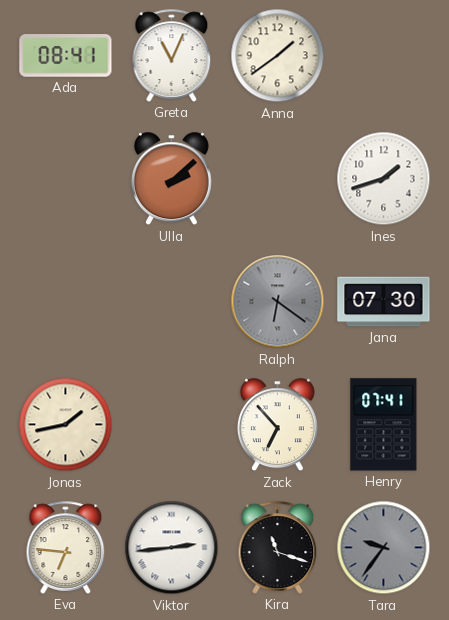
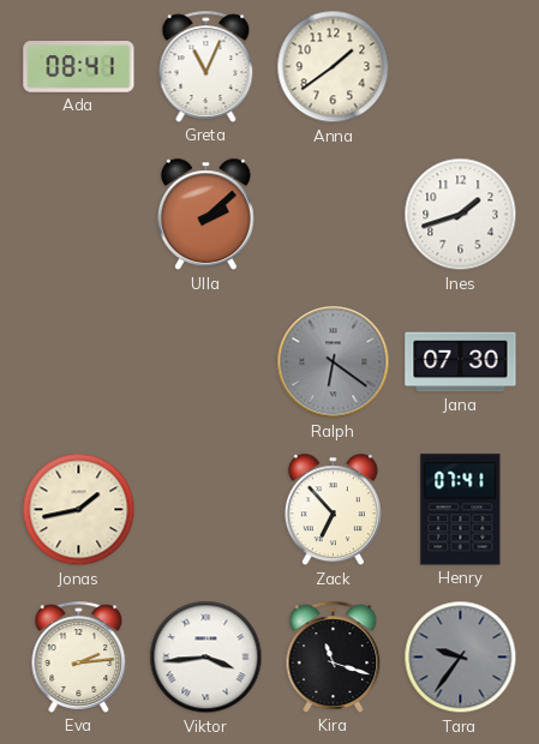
Eva: 6:46 -> 2:14 (79, 656)
Viktor: 2:44 -> 3:44 (206, 658)
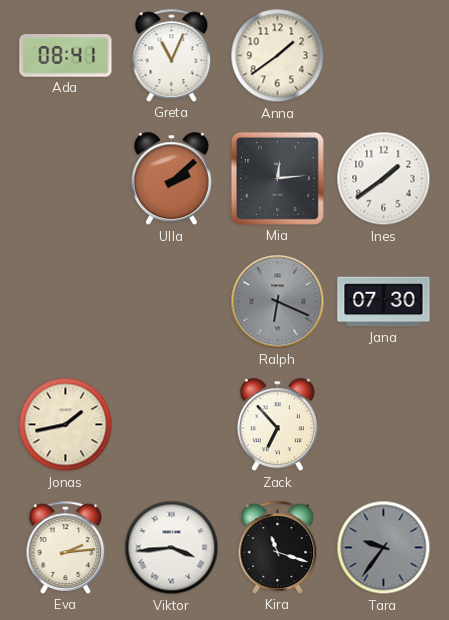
Mia: none -> 12:14 (277, 178)
Ines: 1:42 -> 1:39 (384, 179)
Ralph: 6:21 -> 6:19 (278, 302)
Henry: 07:41 -> none (461, 510)
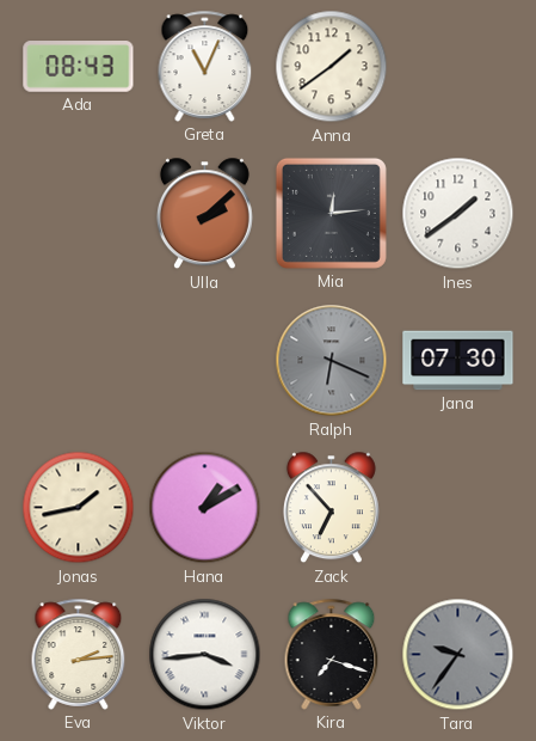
Ada: 08:41 -> 08:43 (79, 67)
Hana: none -> 1:10 (205, 508)
Kira: 11:18 -> 7:18 (332, 654)
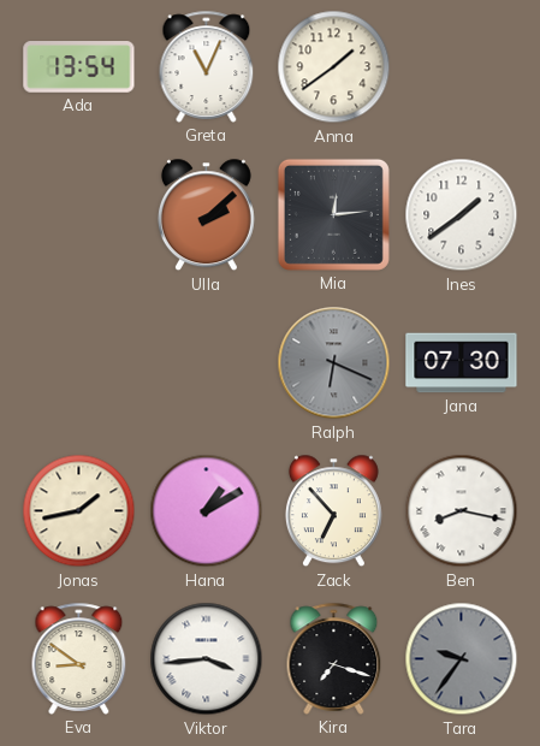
Ada: 08:43 -> 13:54 (79, 67)
Ben: none -> 8:17 (462, 511)
Eva: 2:14 -> 8:51 (79, 658)
